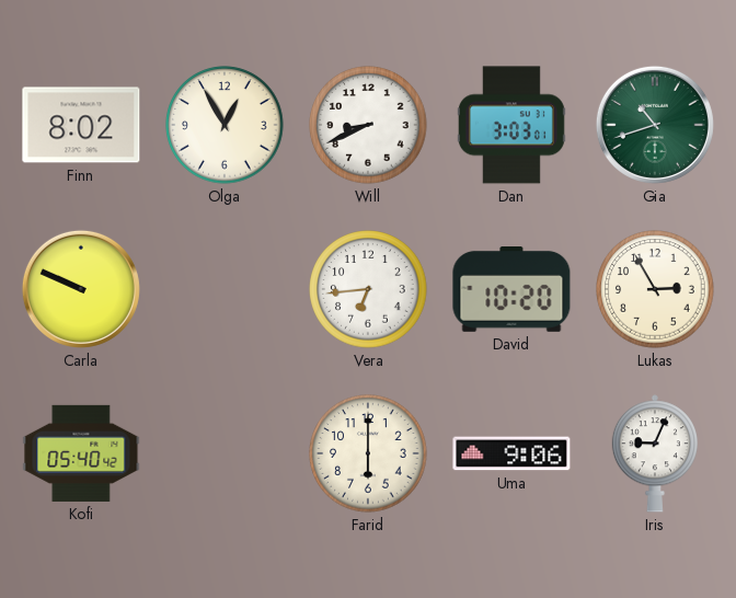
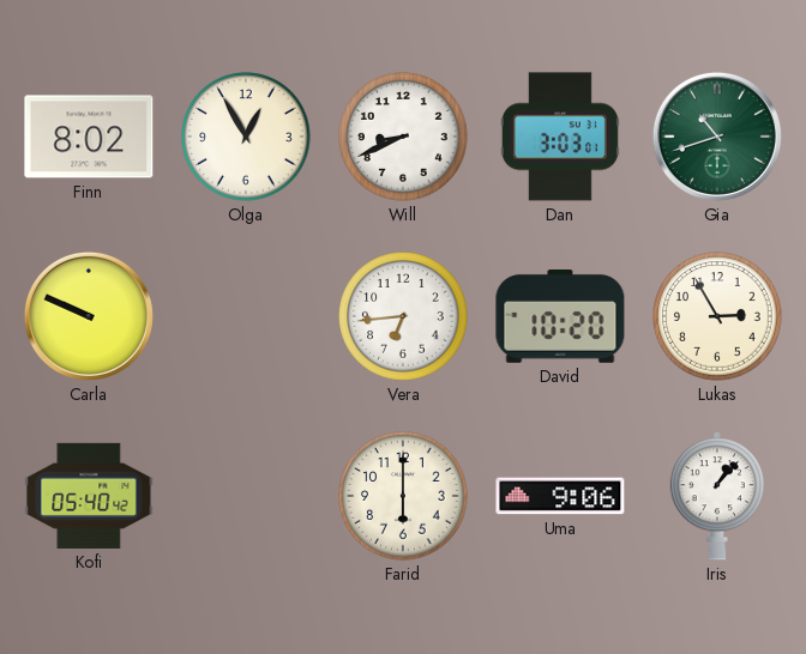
Iris: 9:04 -> 1:07 (717, 496)
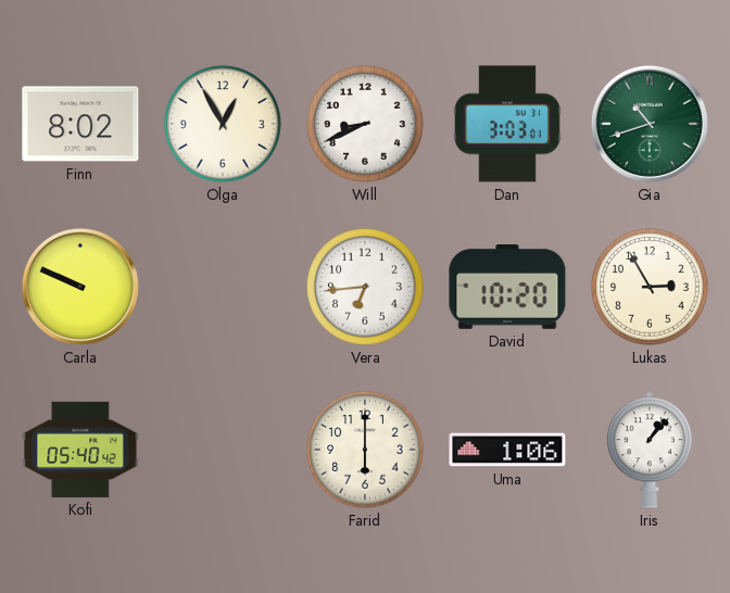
Uma: 9:06 -> 1:06 (507, 450)
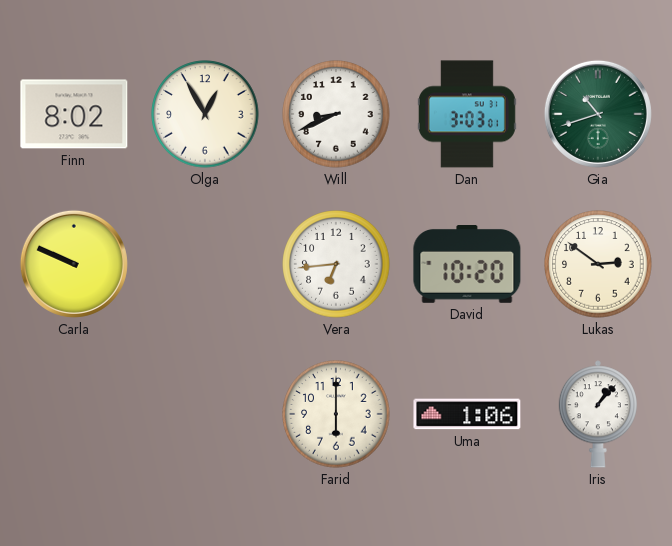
Lukas: 2:55 -> 2:51 (598, 264)
Kofi: 05:40 -> none (80, 450)
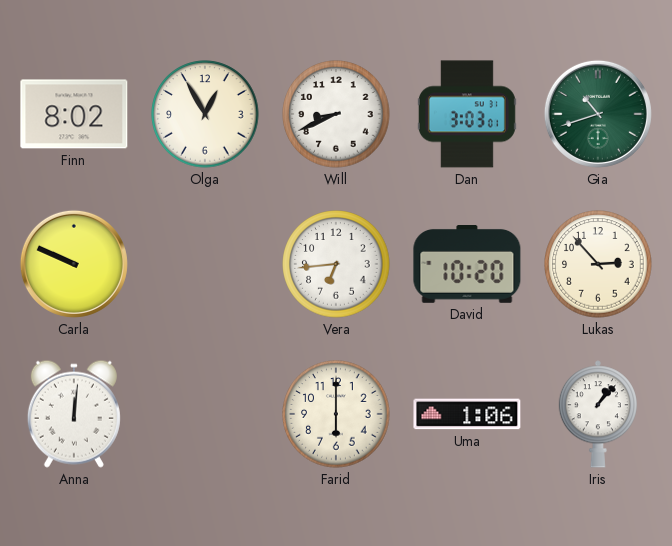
Lukas: 2:51 -> 2:53 (598, 264)
Anna: none -> 12:01 (74, 414)
